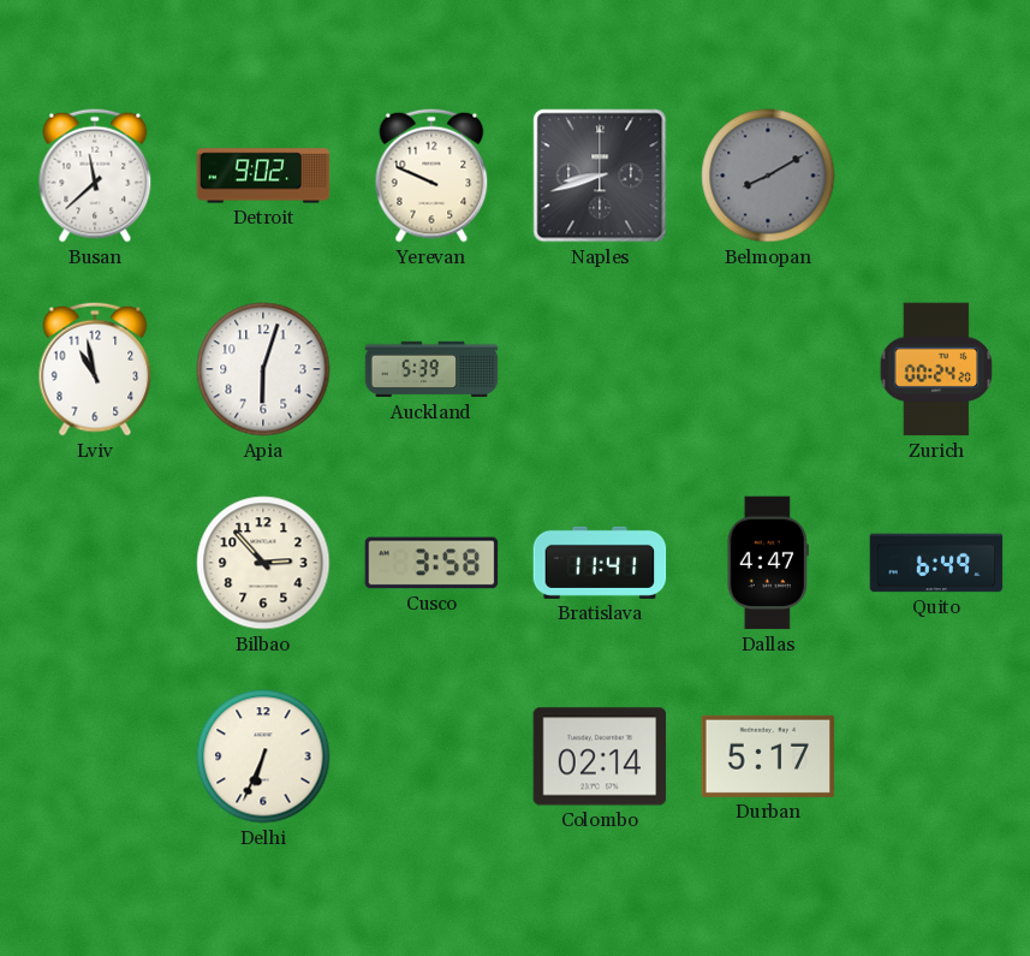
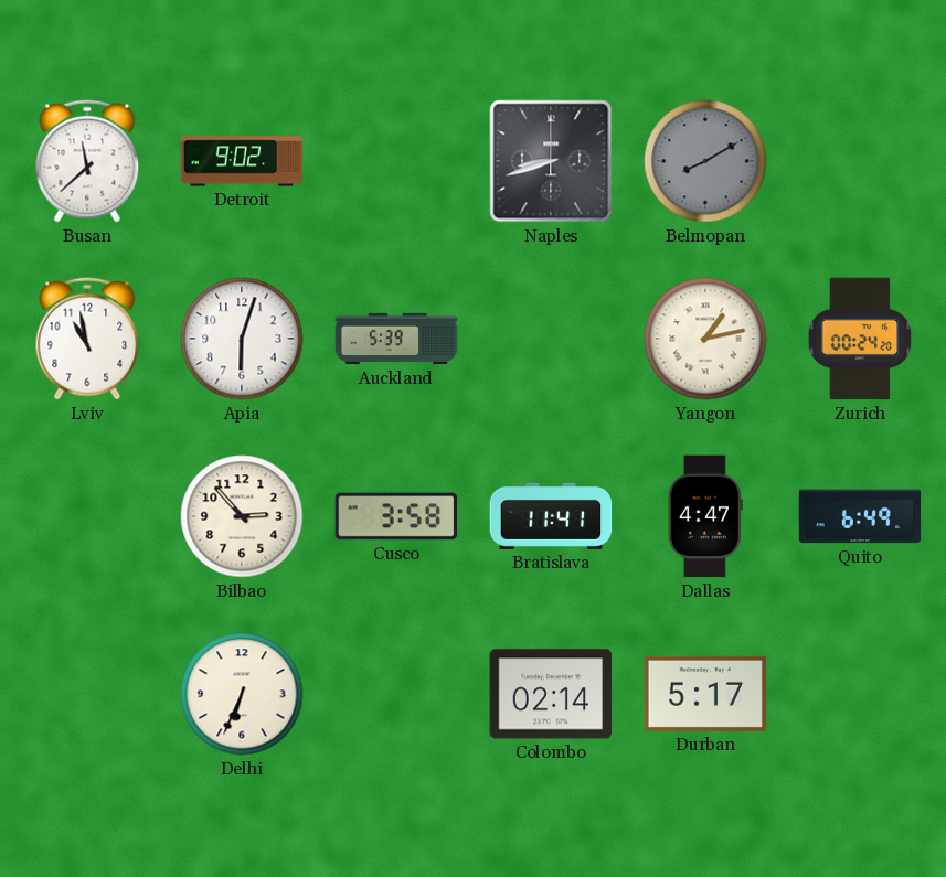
Yerevan: 9:49 -> none (431, 176)
Yangon: none -> 1:13 (705, 339)
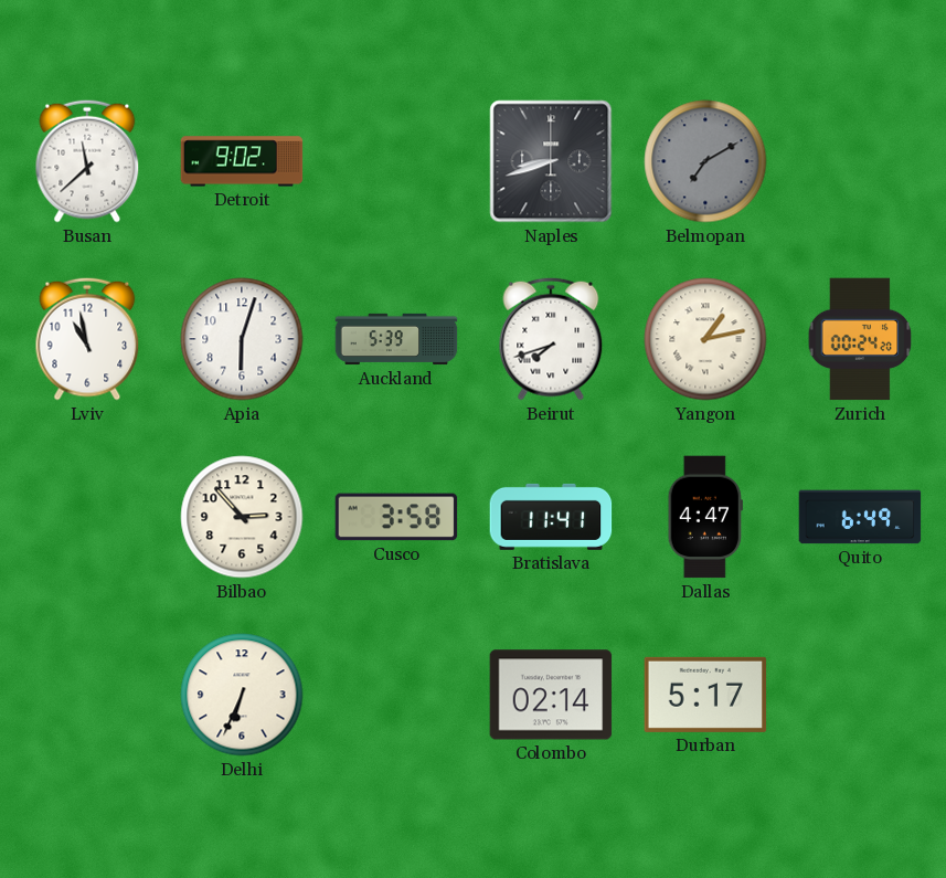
Belmopan: 8:10 -> 7:10 (705, 161)
Beirut: none -> 7:42 (551, 339)
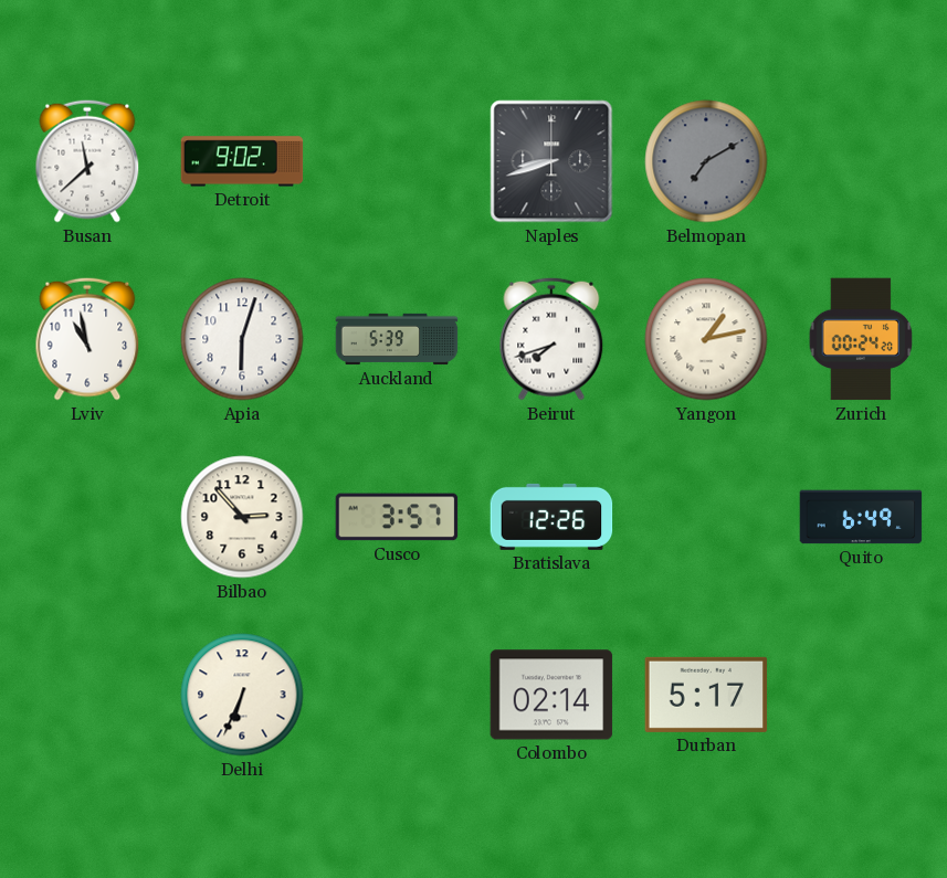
Cusco: 3:58 -> 3:57 (397, 517)
Bratislava: 11:41 -> 12:26 (551, 517)
Dallas: 4:47 -> none (705, 517)
